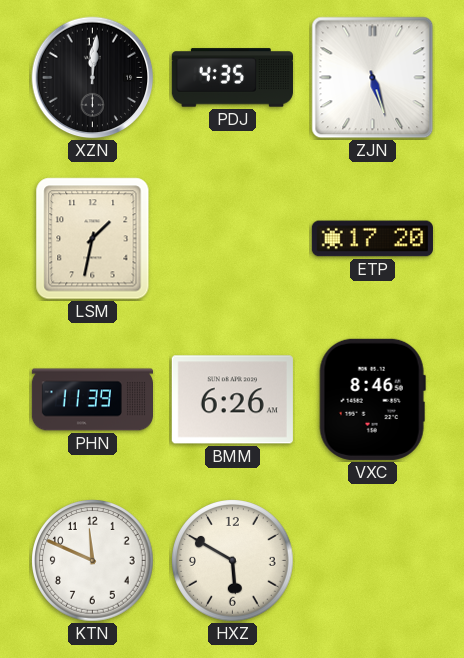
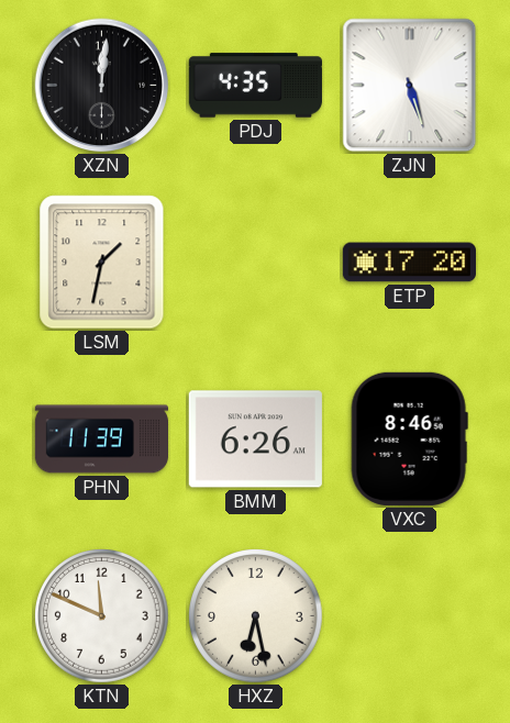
HXZ: 5:50 -> 6:28 (256, 616)
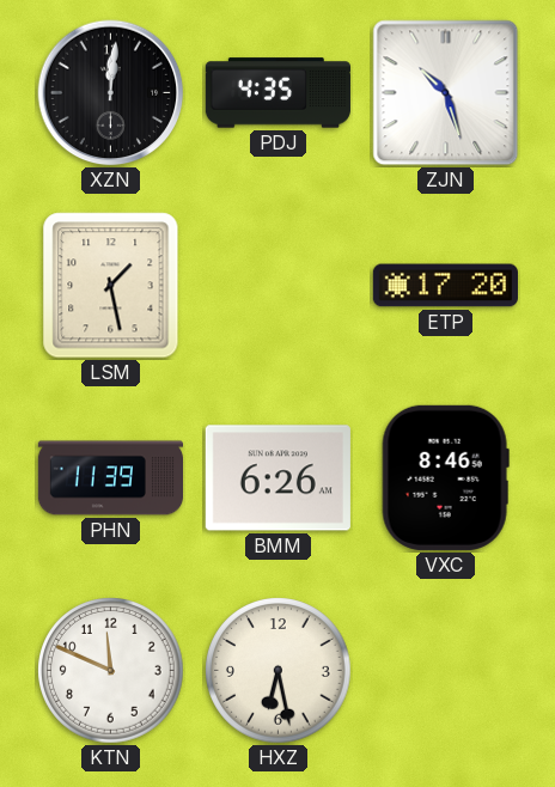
ZJN: 5:27 -> 10:27 (446, 93)
LSM: 1:32 -> 1:28 (111, 286)
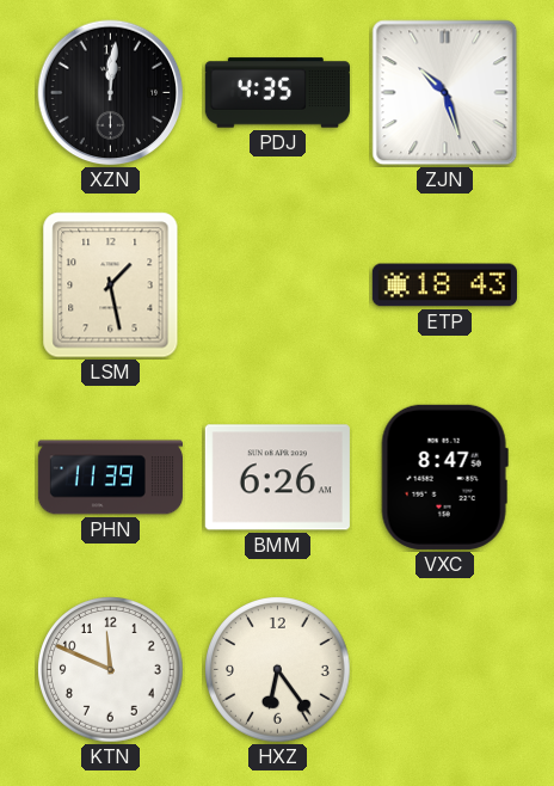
ETP: 17:20 -> 18:43 (444, 285)
VXC: 8:46 -> 8:47 (444, 477)
HXZ: 6:28 -> 6:24 (278, 670)
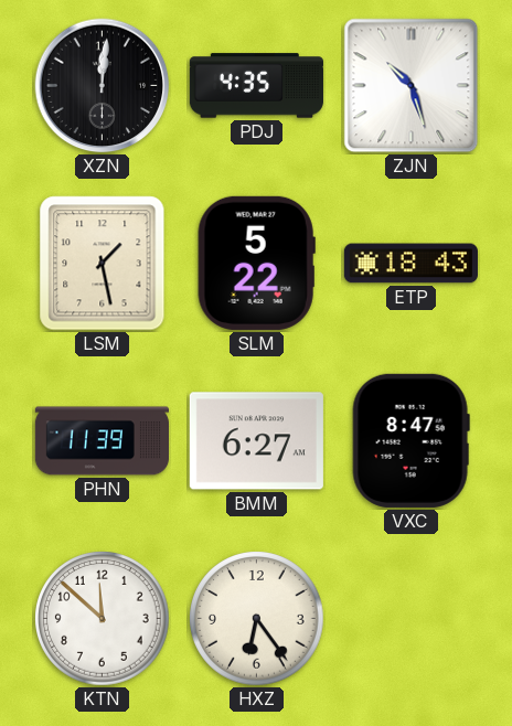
SLM: none -> 5:22 (256, 263)
BMM: 6:26 -> 6:27 (256, 441)
KTN: 11:49 -> 11:52 (103, 619)
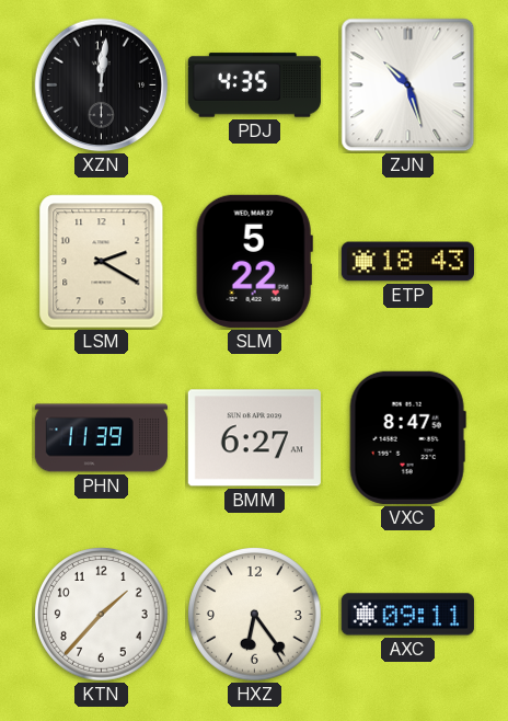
LSM: 1:28 -> 2:20 (102, 262)
KTN: 11:52 -> 1:37 (102, 615)
AXC: none -> 09:11 (407, 615)
